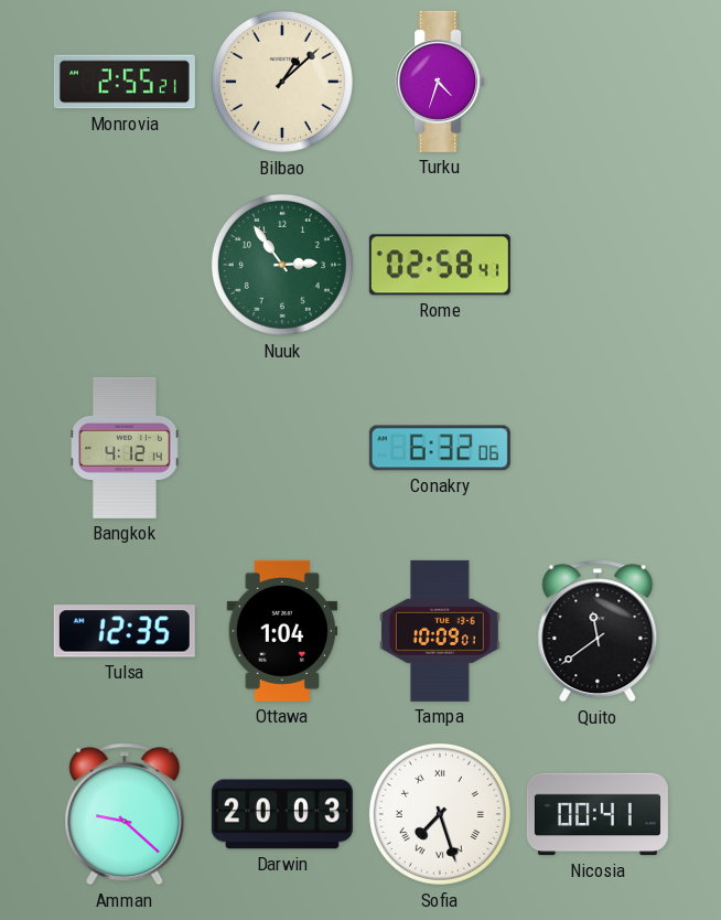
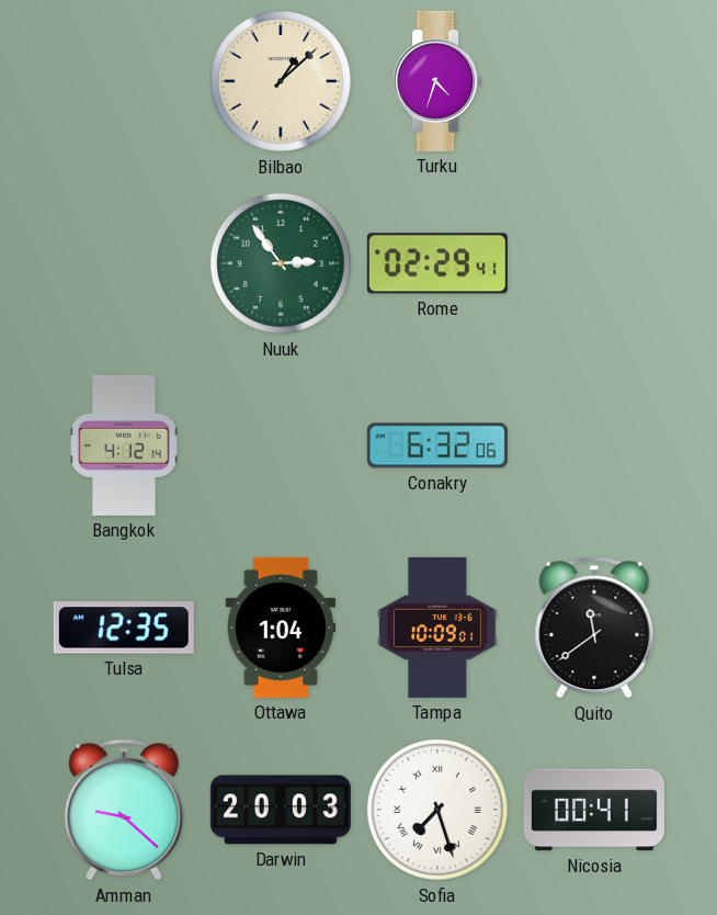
Monrovia: 2:55 -> none (125, 82)
Rome: 02:58 -> 02:29 (437, 263)
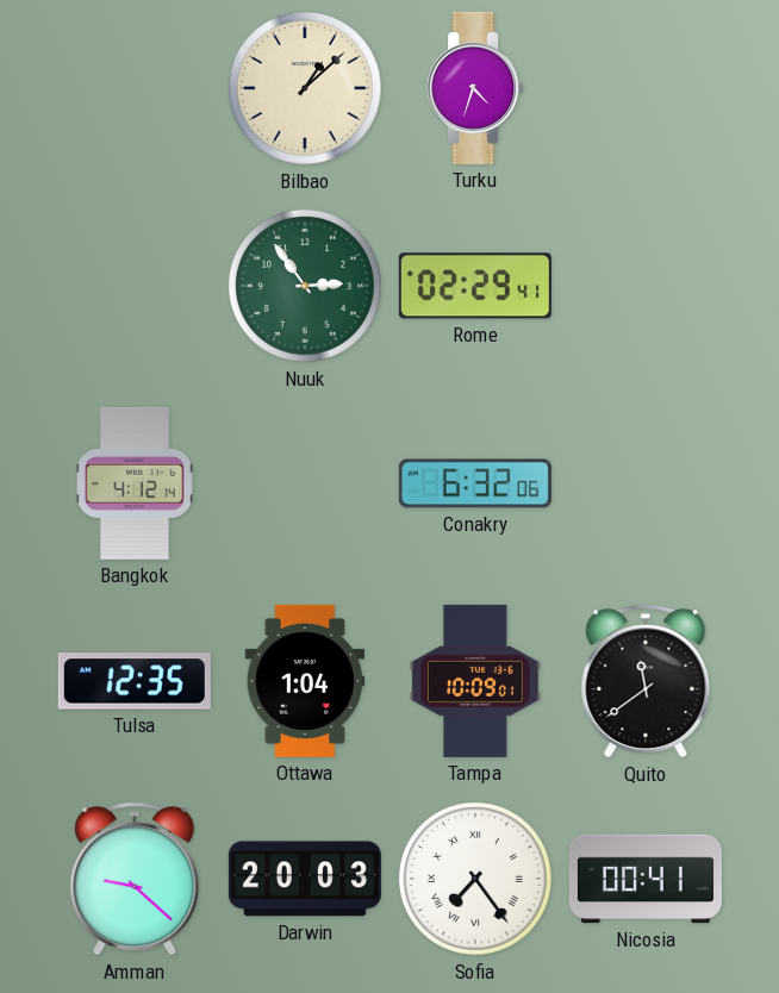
Sofia: 7:27 -> 7:24 (475, 879)
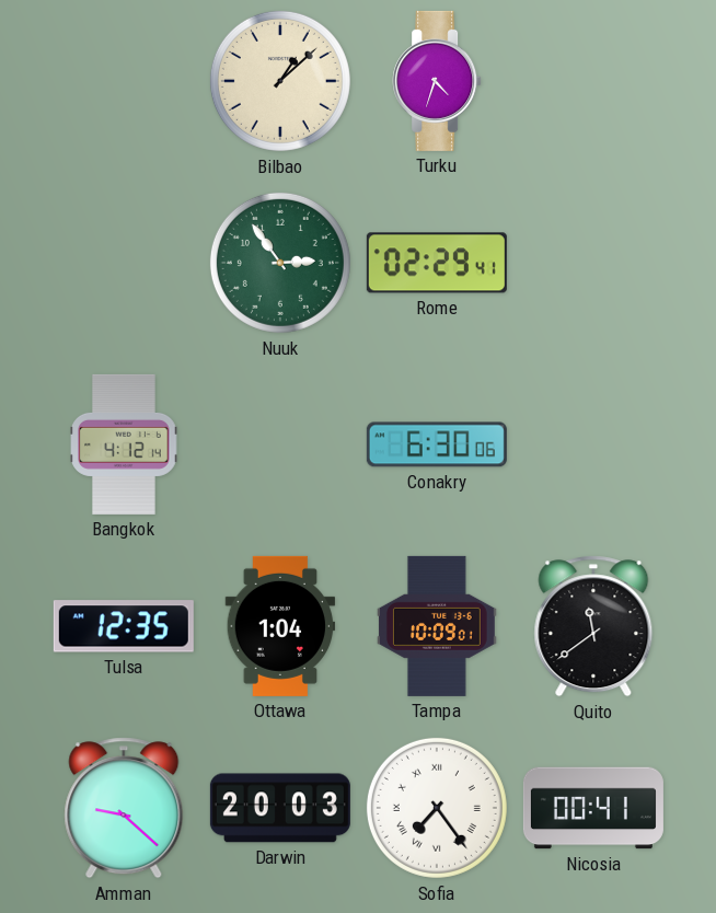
Conakry: 6:32 -> 6:30 (437, 444)
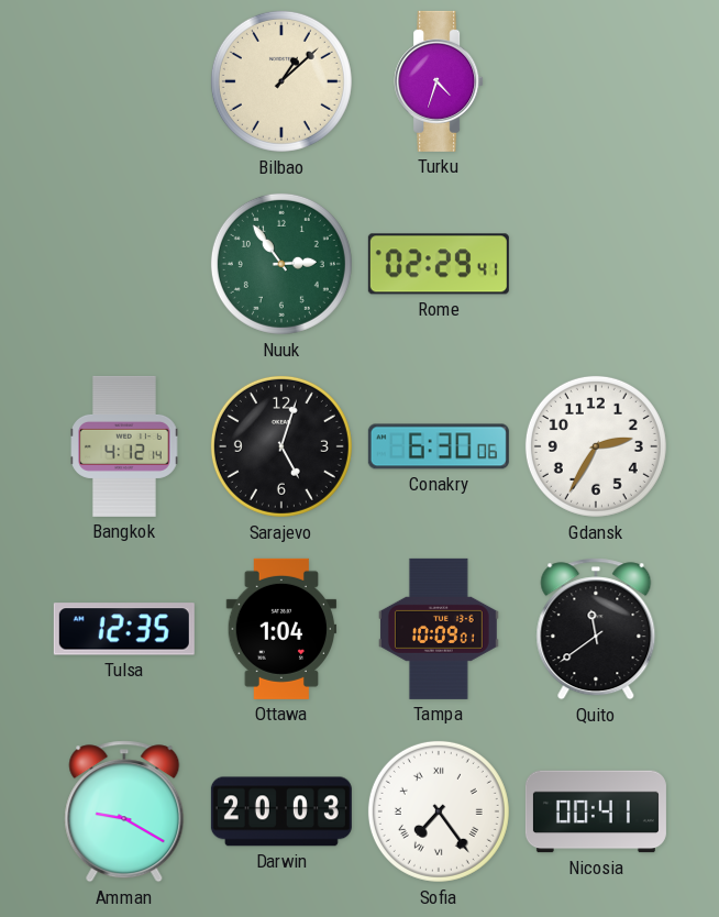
Sarajevo: none -> 5:03 (281, 446)
Gdansk: none -> 2:35 (596, 446)
Amman: 9:22 -> 9:20 (124, 811)
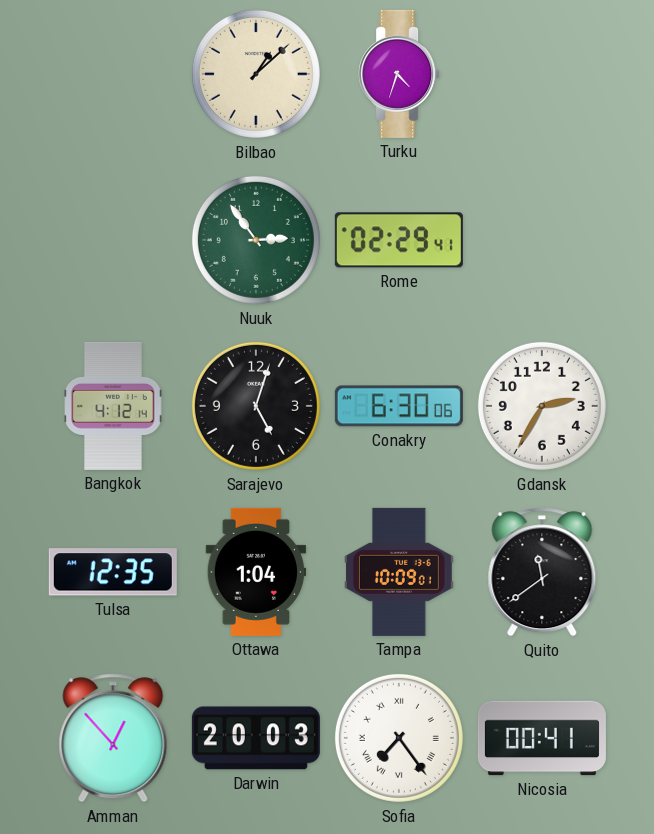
Amman: 9:20 -> 12:53 (113, 738)
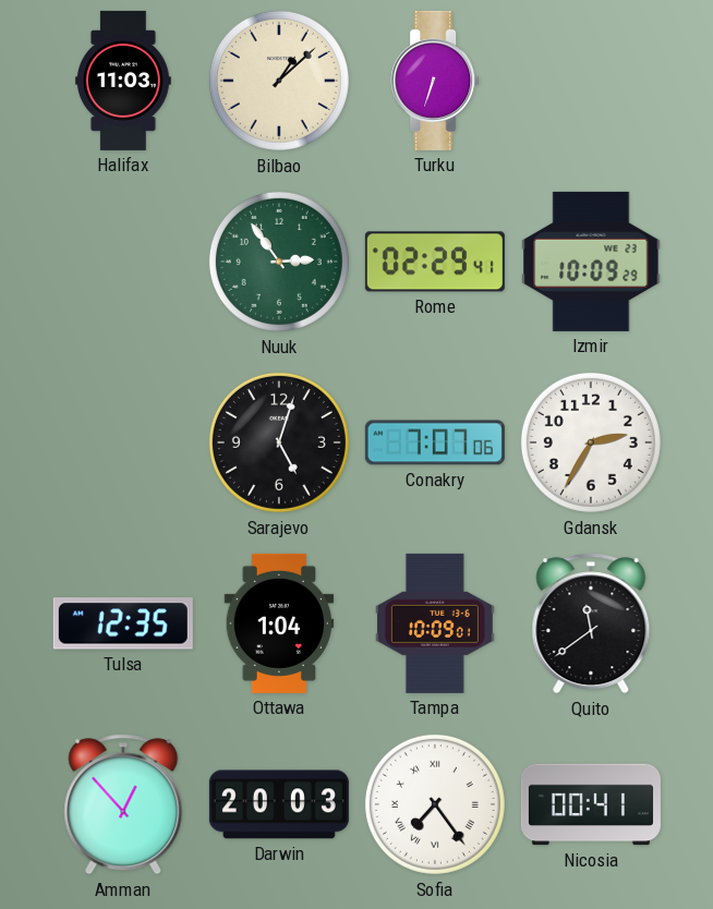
Halifax: none -> 11:03 (124, 81)
Turku: 4:33 -> 6:33 (435, 81)
Izmir: none -> 10:09 (591, 262)
Bangkok: 4:12 -> none (113, 406)
Conakry: 6:30 -> 7:07 (435, 443)
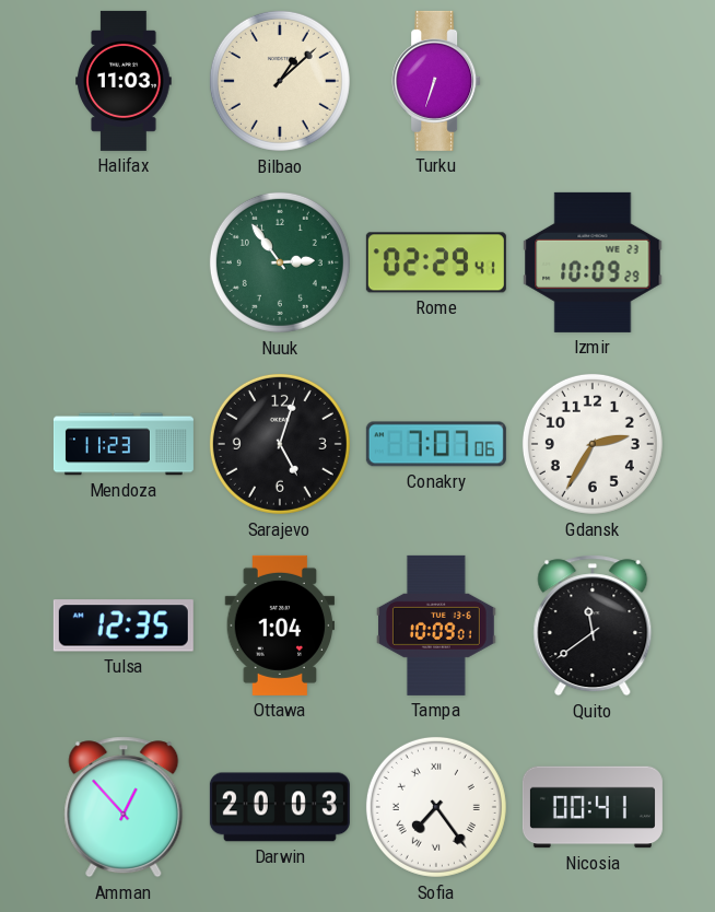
Mendoza: none -> 11:23 (124, 444)
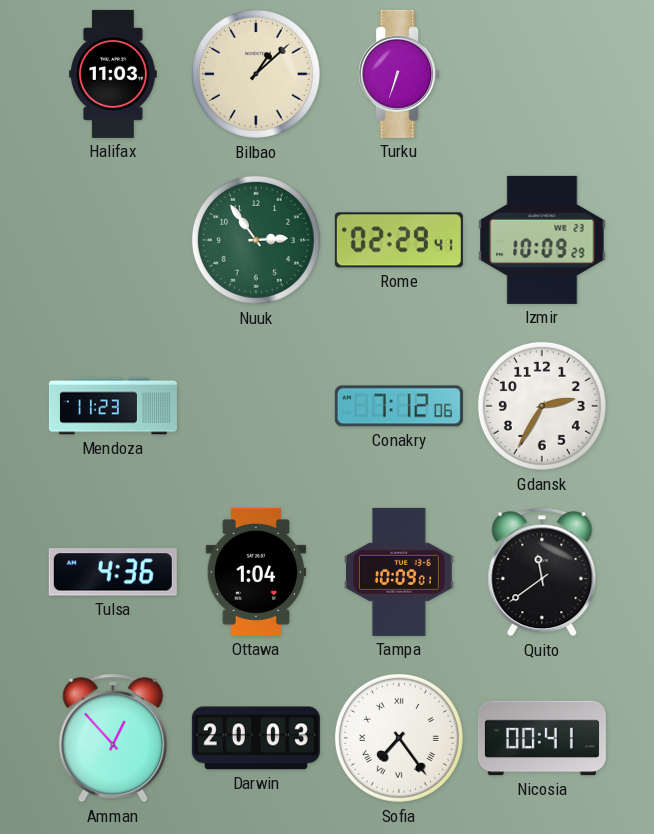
Sarajevo: 5:03 -> none (280, 444)
Conakry: 7:07 -> 7:12 (399, 406)
Tulsa: 12:35 -> 4:36 (113, 572)
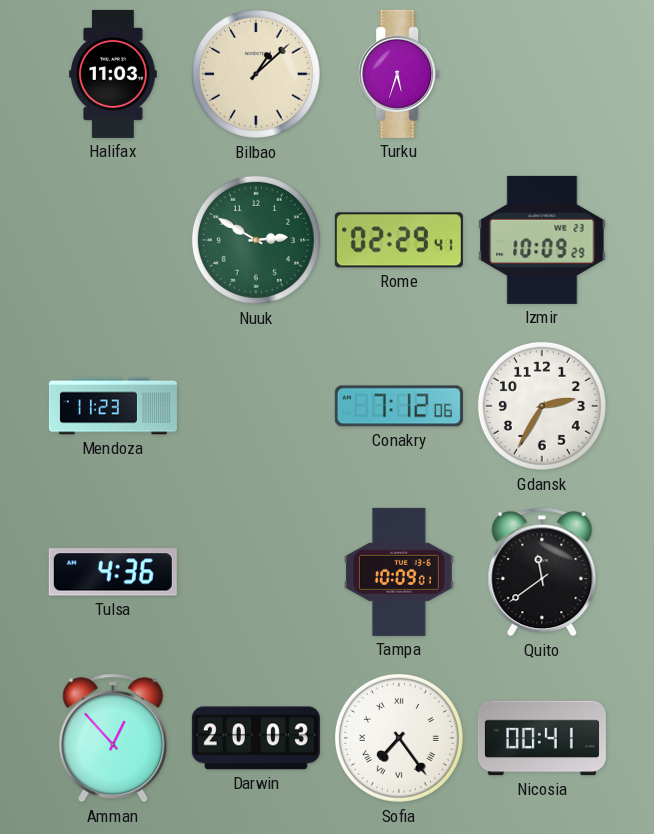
Turku: 6:33 -> 5:33 (399, 74)
Nuuk: 2:54 -> 2:50 (256, 240)
Ottawa: 1:04 -> none (256, 572)
